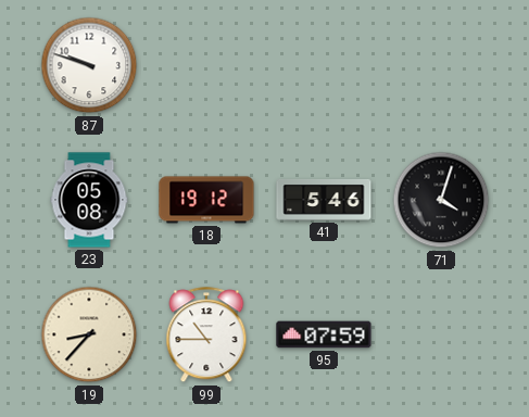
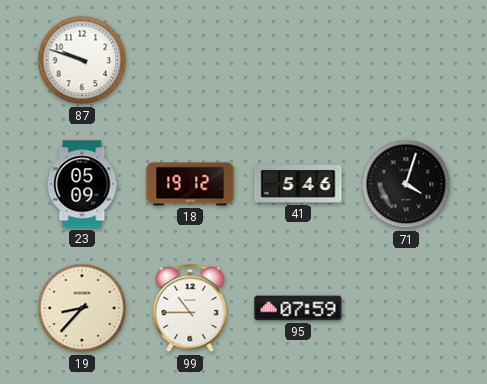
23: 05:08 -> 05:09 (82, 184)
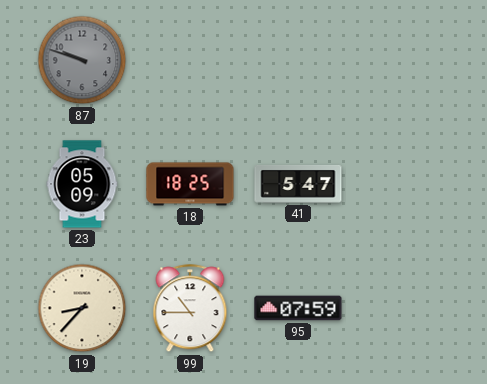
87 dial: white -> grey (82, 60)
18: 19:12 -> 18:25 (190, 184)
41: 5:46 -> 5:47 (298, 184)
71: 4:03 -> none (406, 184)
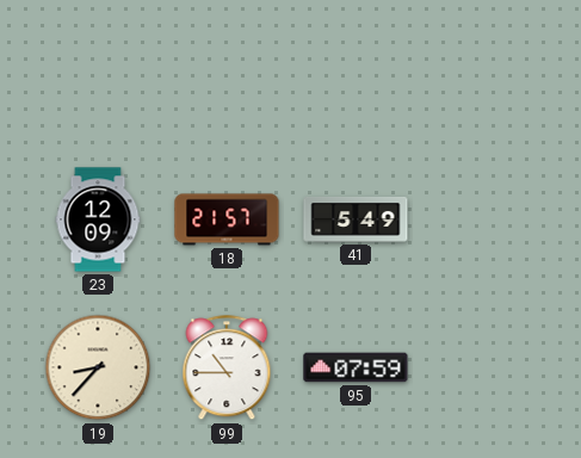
87: 9:48 -> none (82, 60)
23: 05:09 -> 12:09 (98, 219)
18: 18:25 -> 21:57 (227, 219)
41: 5:47 -> 5:49 (356, 219)
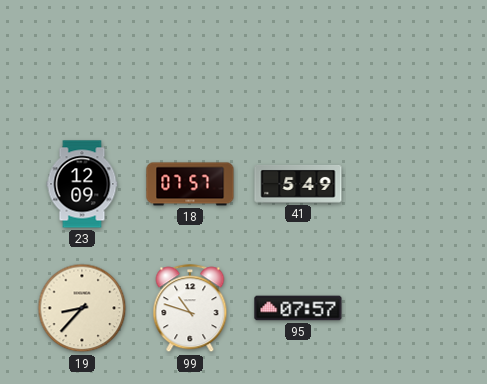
18: 21:57 -> 07:57 (190, 184)
99: 10:45 -> 10:48 (190, 309)
95: 07:59 -> 07:57 (298, 308)
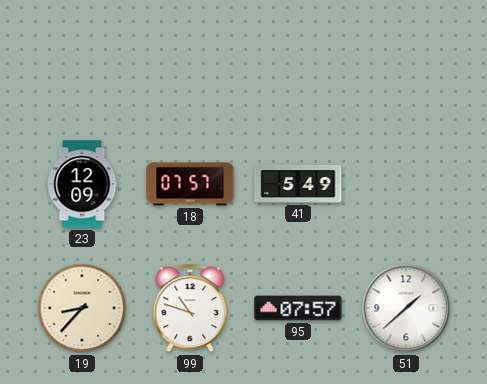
51: none -> 1:38 (406, 308)
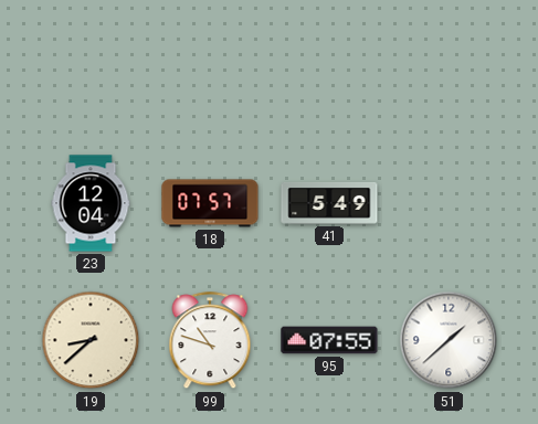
23: 12:09 -> 12:04 (91, 203)
19: 8:37 -> 8:38 (91, 340)
95: 07:57 -> 07:55 (329, 340)
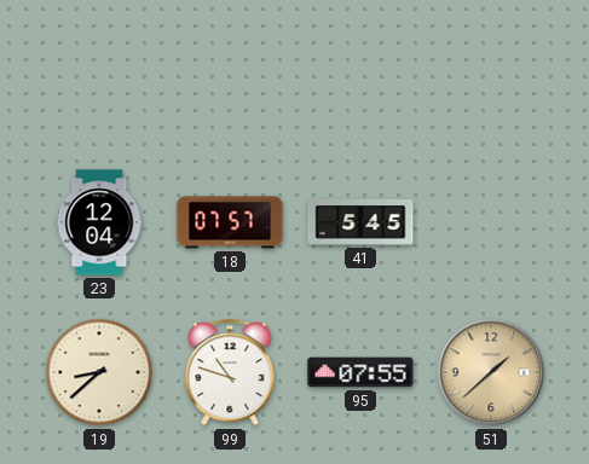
41: 5:49 -> 5:45 (360, 222)
51 dial: white -> champagne (491, 372)
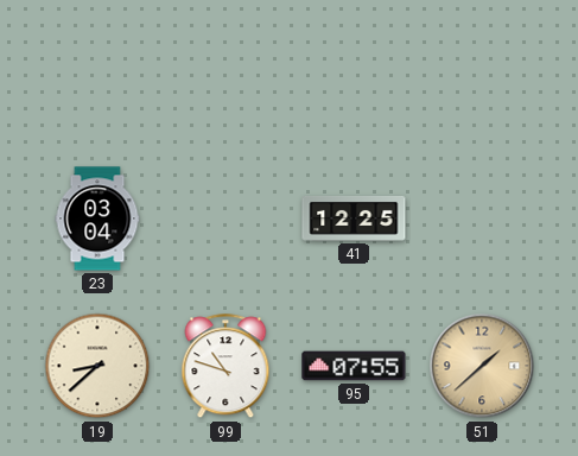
23: 12:04 -> 03:04 (97, 218)
18: 07:57 -> none (230, 222)
41: 5:45 -> 12:25 (354, 218)
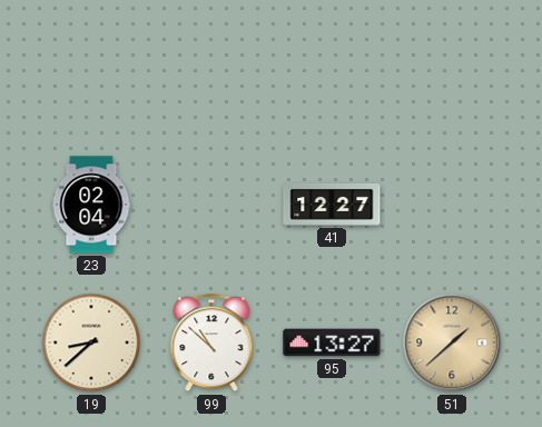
23: 03:04 -> 02:04 (91, 205)
41: 12:25 -> 12:27 (332, 205)
99: 10:48 -> 10:52 (211, 344)
95: 07:55 -> 13:27 (332, 342)
